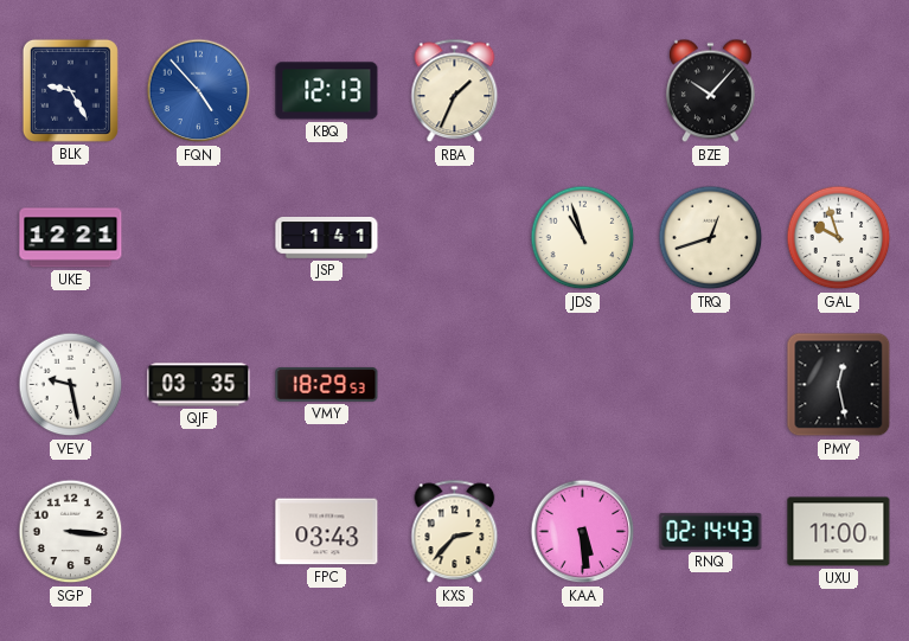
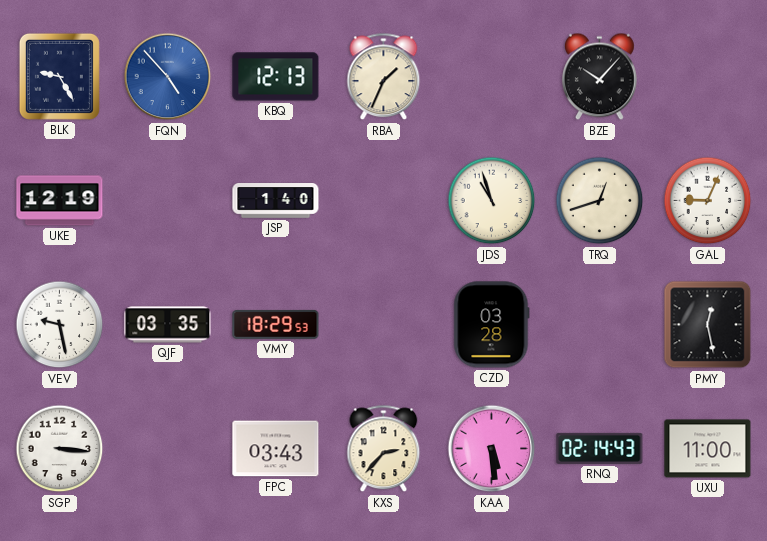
UKE: 12:21 -> 12:19 (60, 201)
JSP: 1:41 -> 1:40 (276, 201)
GAL: 9:57 -> 9:04 (708, 201)
CZD: none -> 03:28 (492, 325)
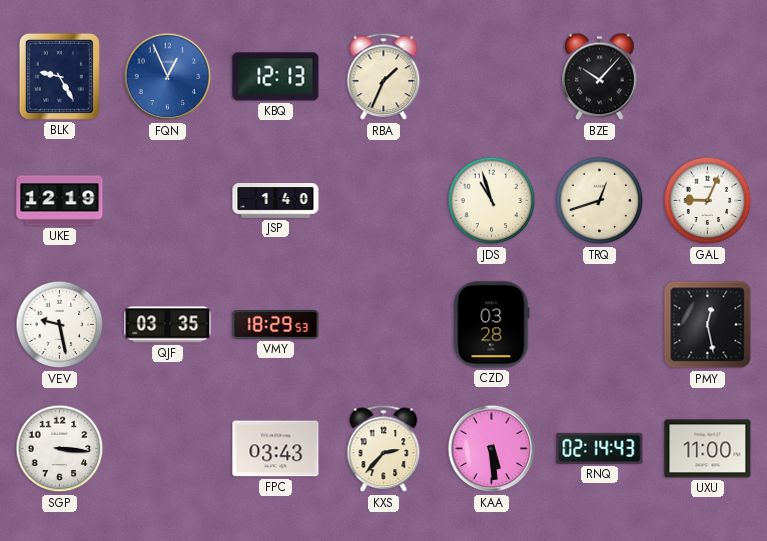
FQN: 4:53 -> 12:56 (168, 77)
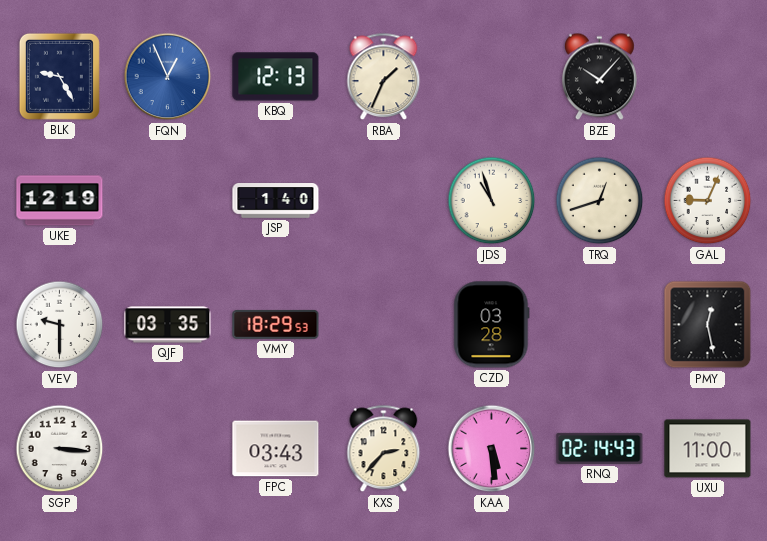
VEV: 9:28 -> 9:30 (60, 325)
